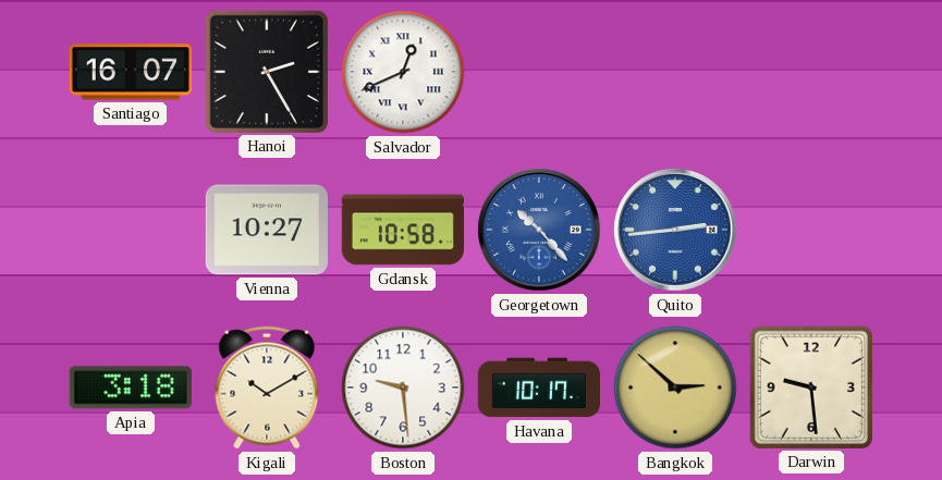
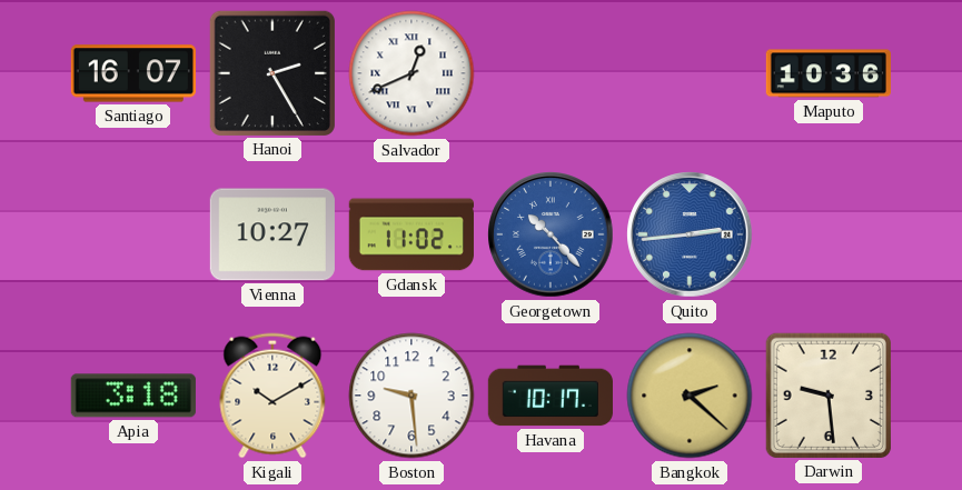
Maputo: none -> 10:36 (829, 73)
Gdansk: 10:58 -> 11:02 (411, 234)
Bangkok: 2:52 -> 2:22 (690, 396)
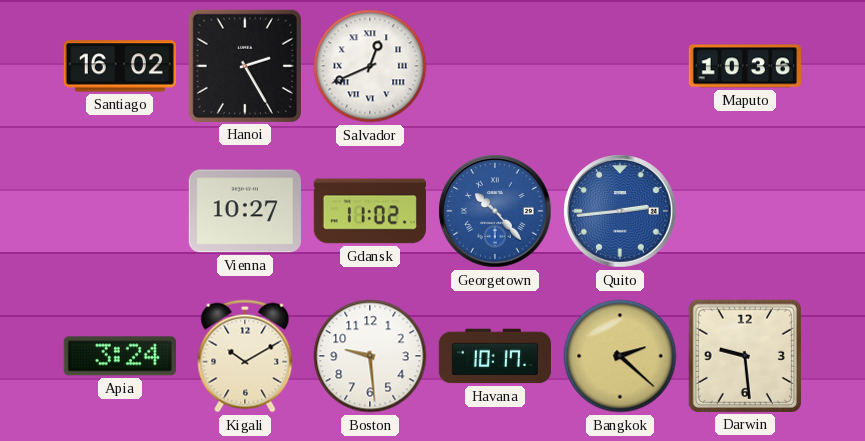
Santiago: 16:07 -> 16:02 (120, 66)
Apia: 3:18 -> 3:24 (120, 356)
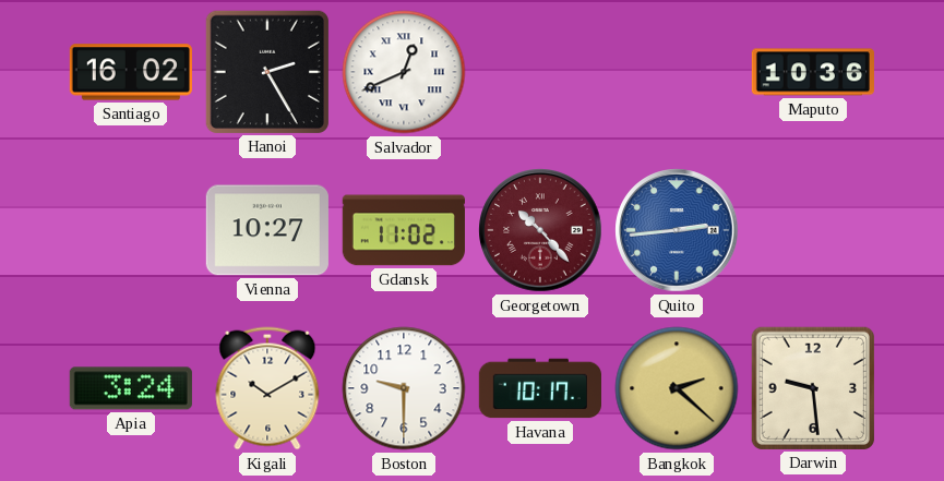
Georgetown dial: blue -> burgundy (540, 230)
Boston: 9:29 -> 9:30 (404, 388)
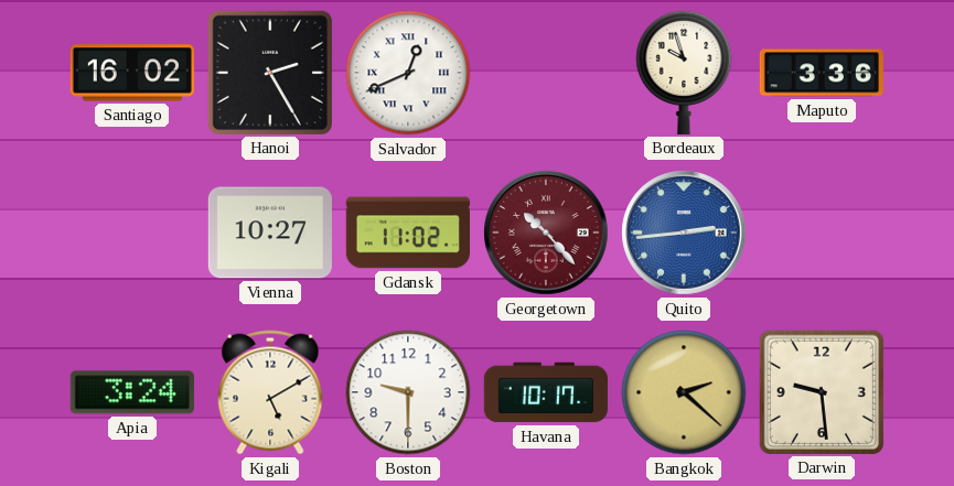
Bordeaux: none -> 9:57 (684, 72)
Maputo: 10:36 -> 3:36 (822, 73)
Kigali: 10:10 -> 5:10 (270, 392)
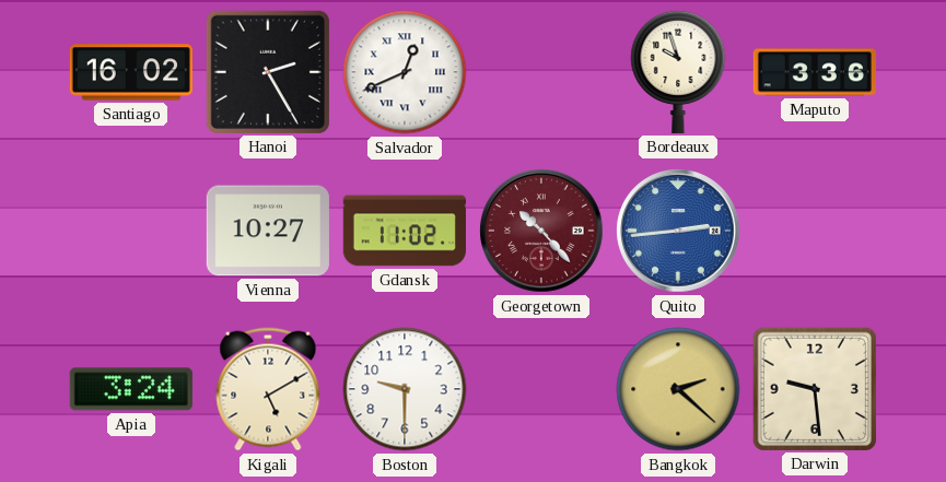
Havana: 10:17 -> none (546, 392)
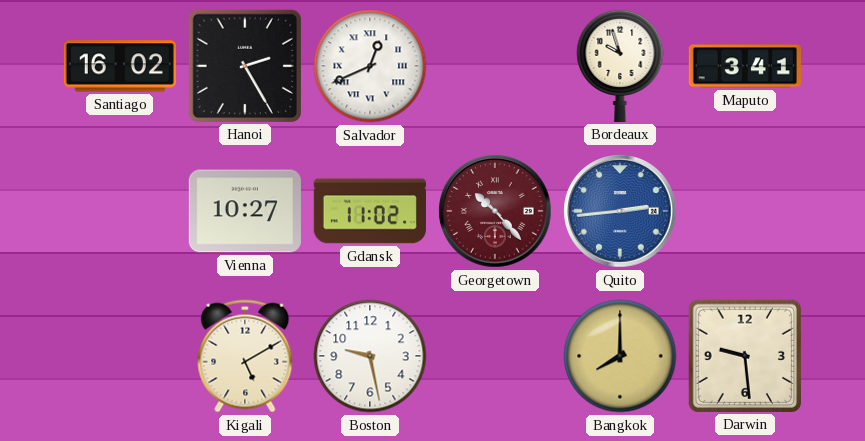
Maputo: 3:36 -> 3:41 (745, 66)
Apia: 3:24 -> none (131, 389)
Boston: 9:30 -> 9:28 (370, 356)
Bangkok: 2:22 -> 8:00 (620, 356)
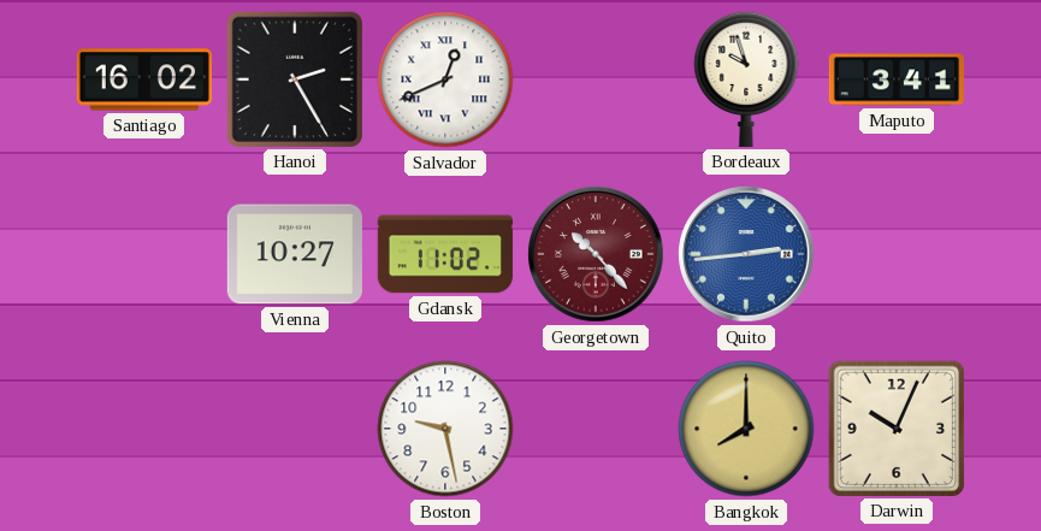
Kigali: 5:10 -> none (245, 356)
Darwin: 9:29 -> 10:04 (897, 429)
